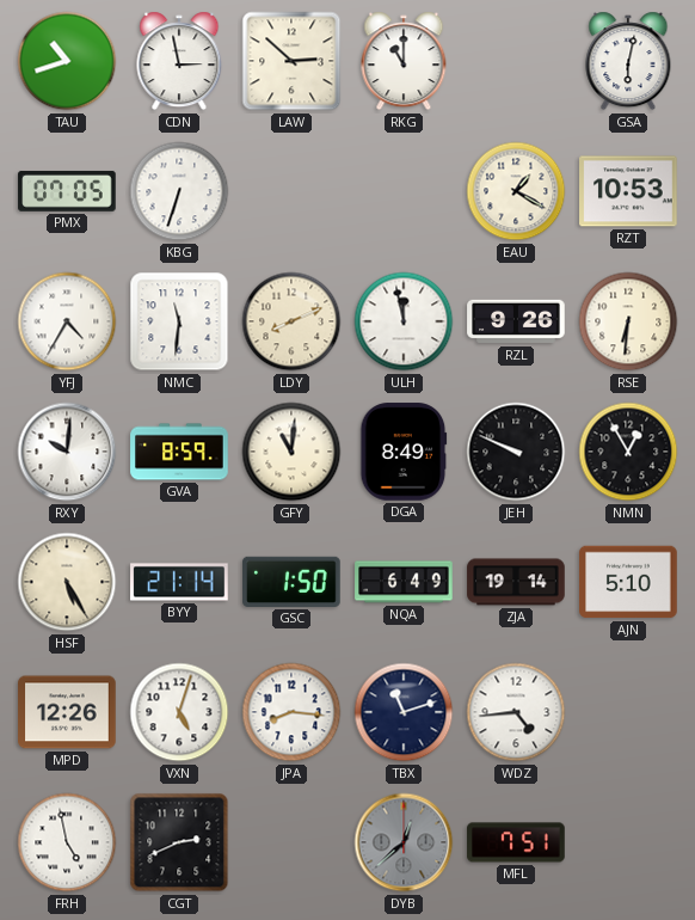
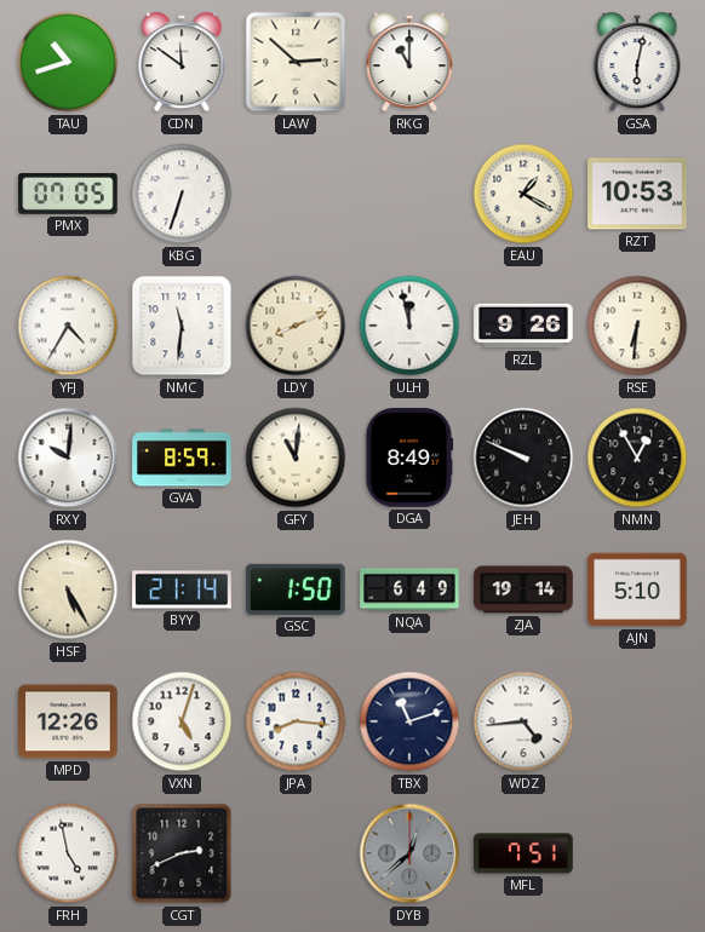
CDN: 2:58 -> 11:51 (182, 62)
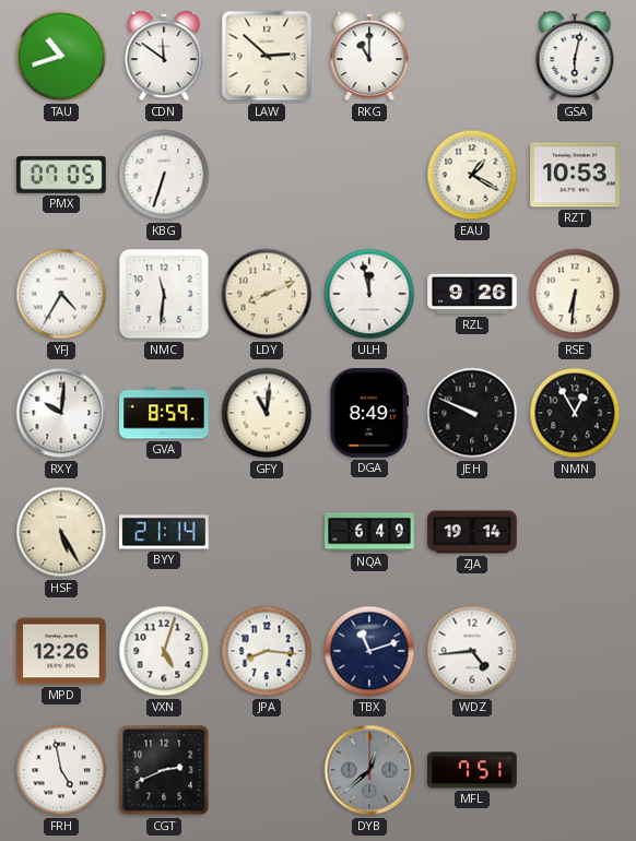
GSC: 1:50 -> none (296, 589)
AJN: 5:10 -> none (637, 589)
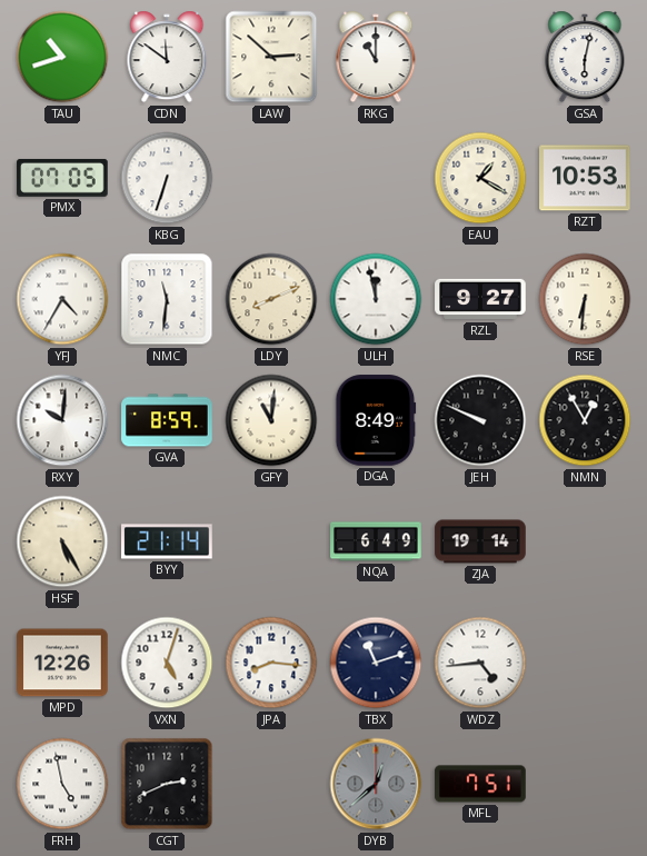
RZL: 9:26 -> 9:27 (480, 299)
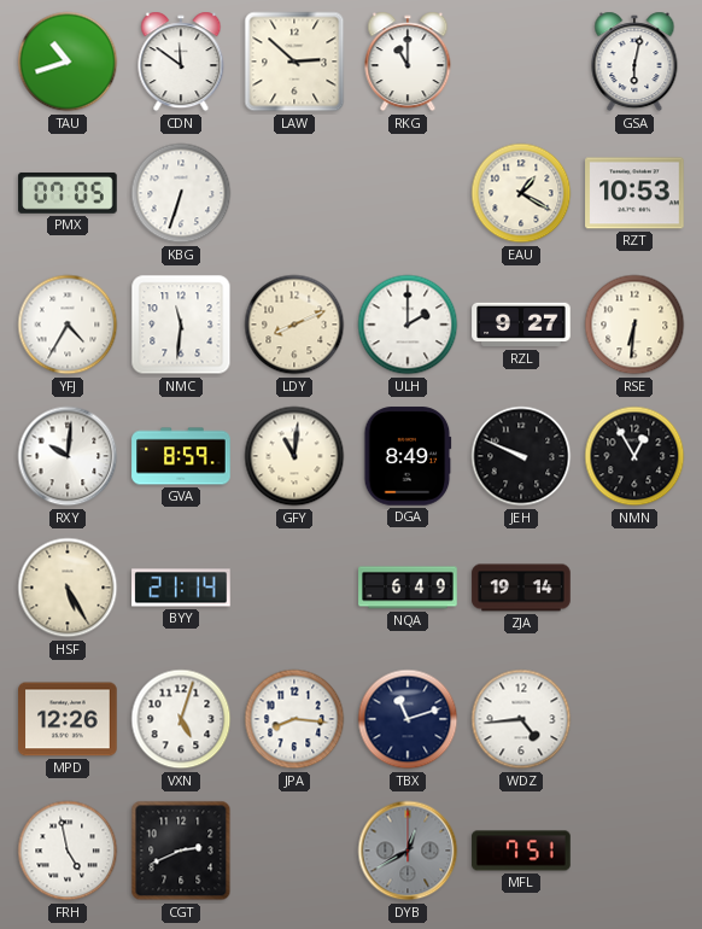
ULH: 11:58 -> 2:00 (408, 325)
DYB: 12:38 -> 12:40 (408, 851)
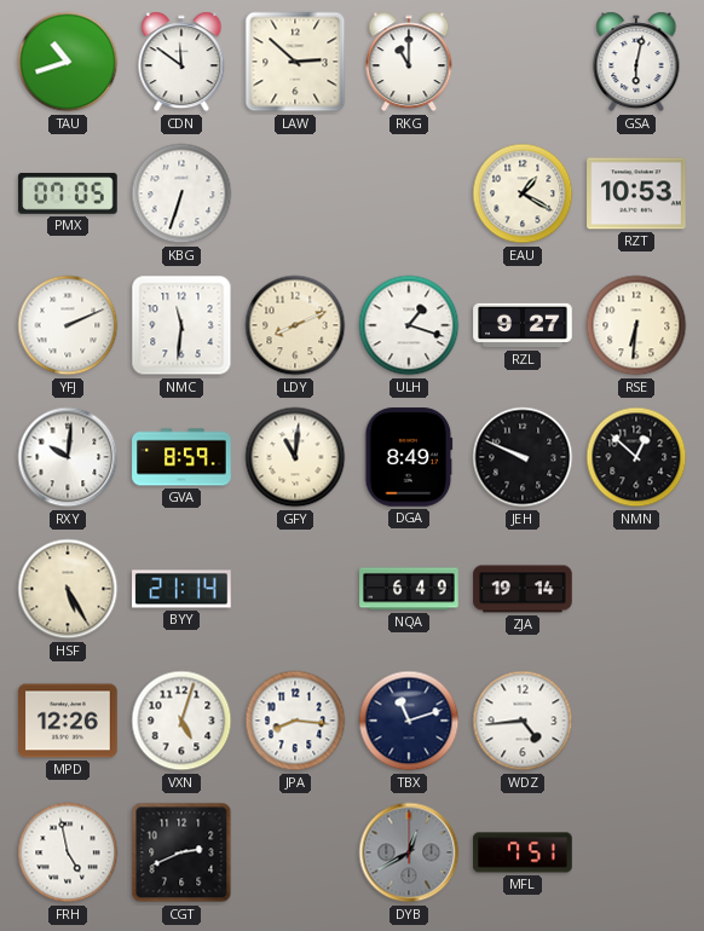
YFJ: 4:35 -> 2:11 (68, 325)
ULH: 2:00 -> 1:18 (409, 325)
NMN: 12:55 -> 12:52 (636, 457)
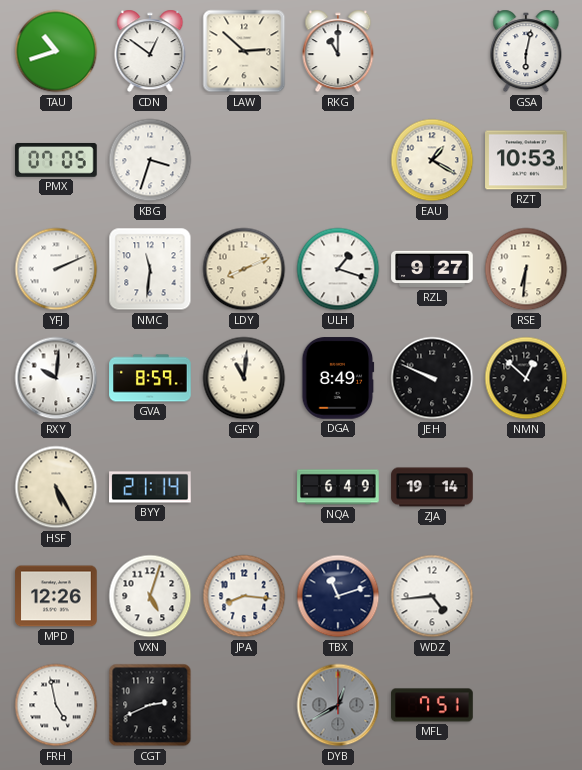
CDN: 11:51 -> 12:51 (150, 51)
KBG: 6:33 -> 3:33 (150, 160)
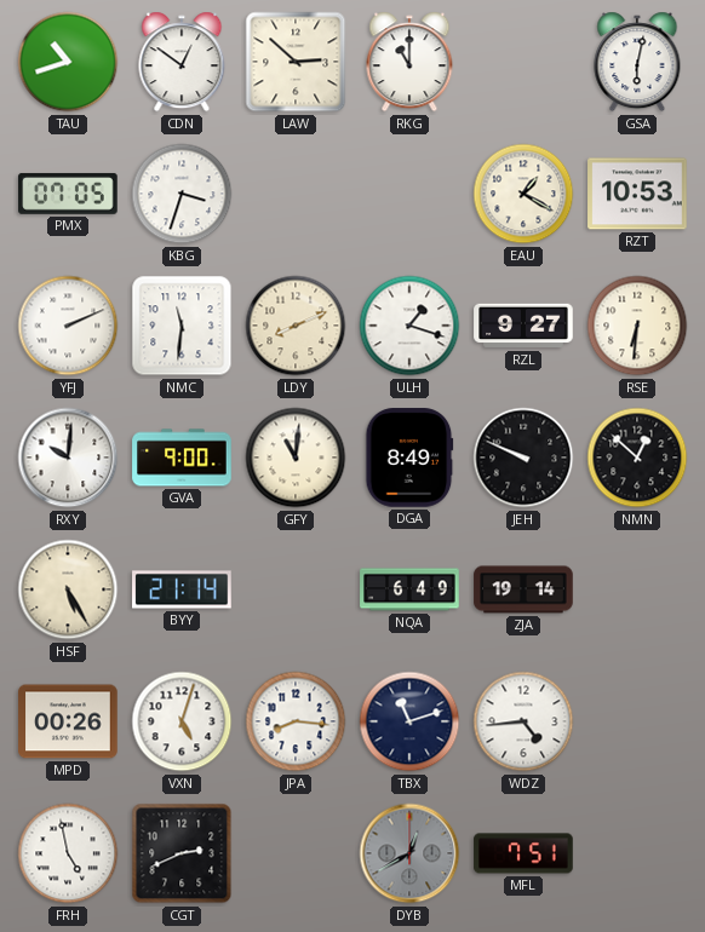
GVA: 8:59 -> 9:00 (182, 458)
MPD: 12:26 -> 00:26 (68, 721)
